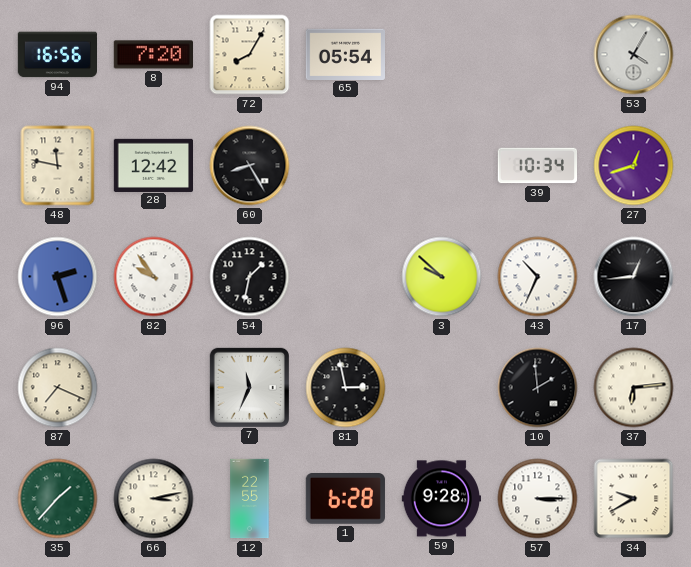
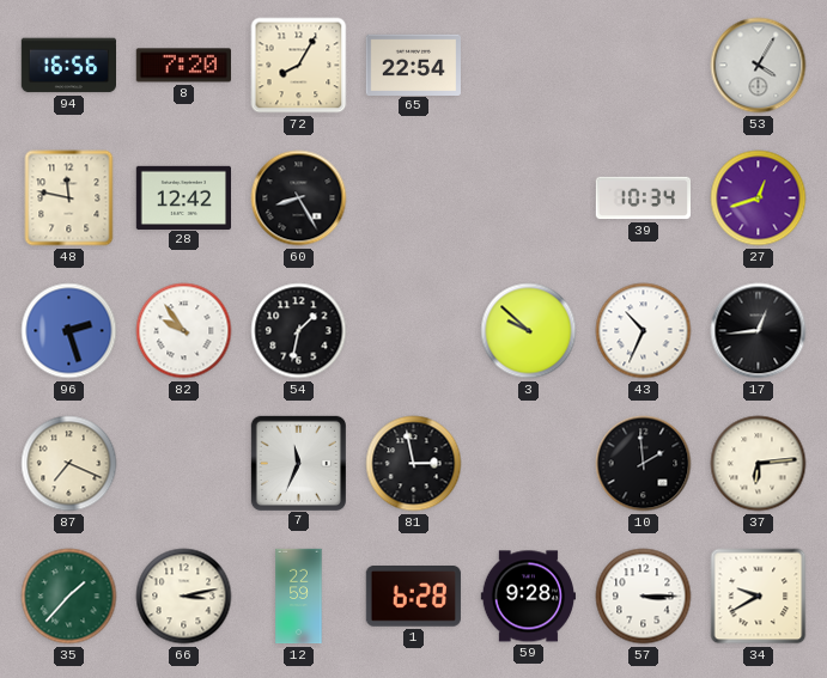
65: 05:54 -> 22:54 (413, 65)
12: 22:55 -> 22:59 (299, 597)
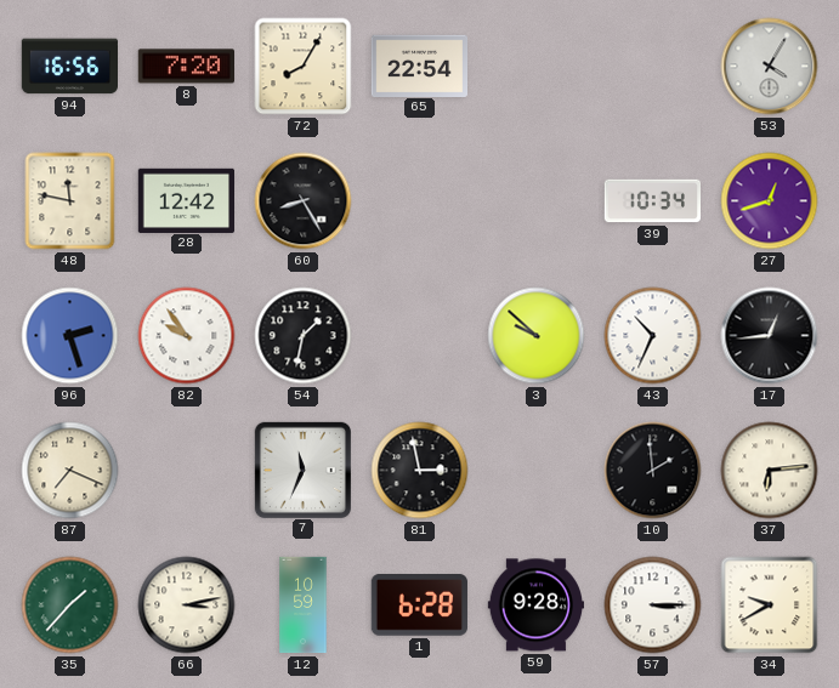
12: 22:59 -> 10:59 (304, 605)
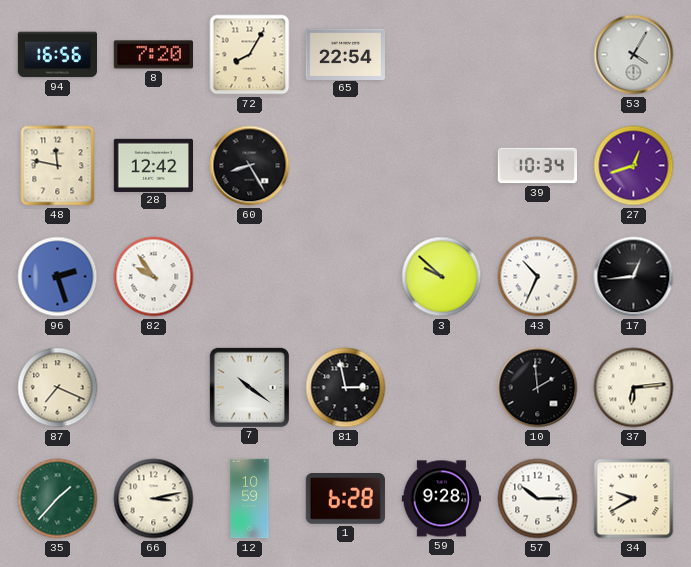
54: 1:32 -> none (304, 336)
7: 11:34 -> 10:21 (249, 387)
57: 3:15 -> 10:15 (538, 499)
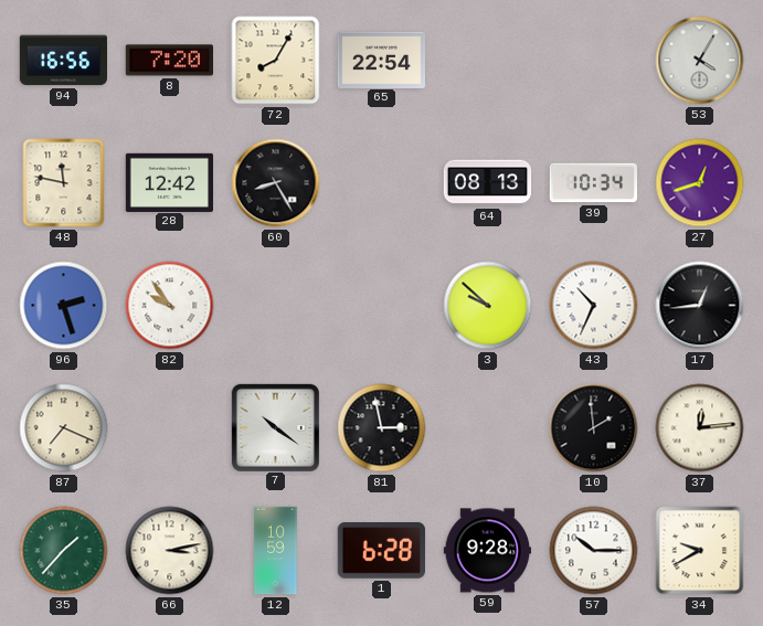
64: none -> 08:13 (488, 183)
37: 6:14 -> 12:14 (700, 428)
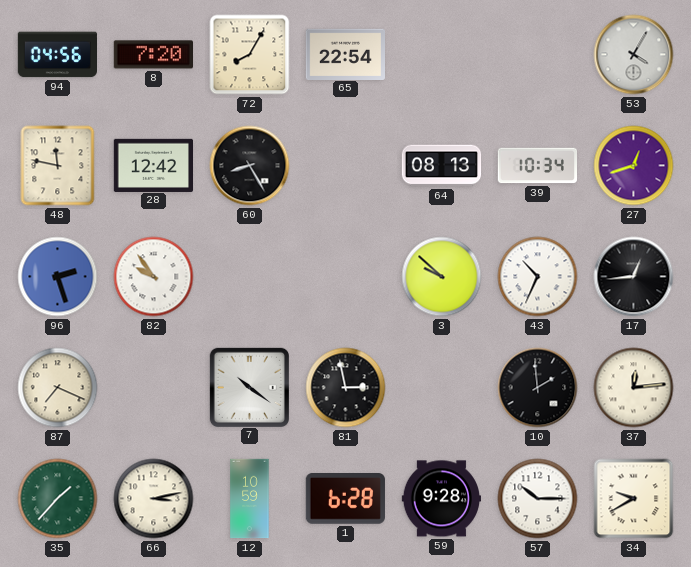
94: 16:56 -> 04:56 (57, 55)
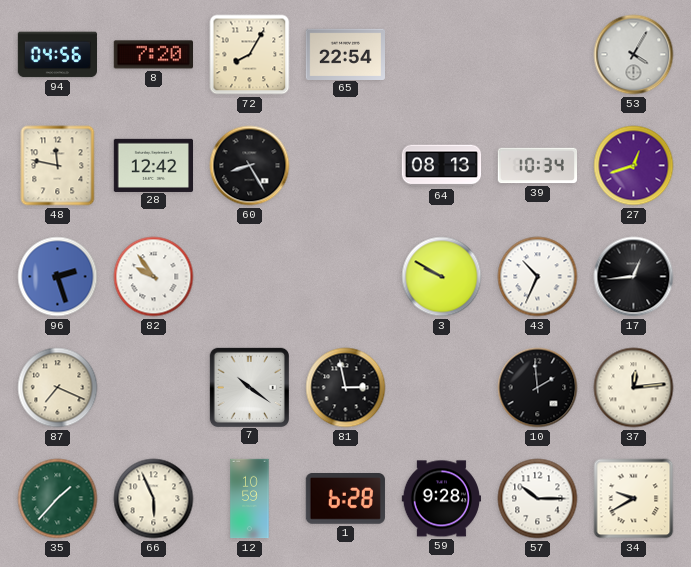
3: 9:52 -> 9:50 (442, 277)
66: 3:13 -> 5:56 (154, 499)
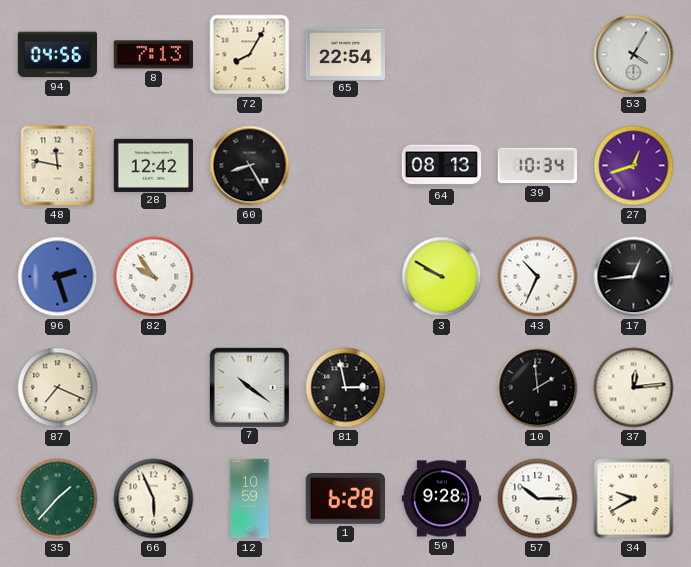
8: 7:20 -> 7:13 (153, 55)
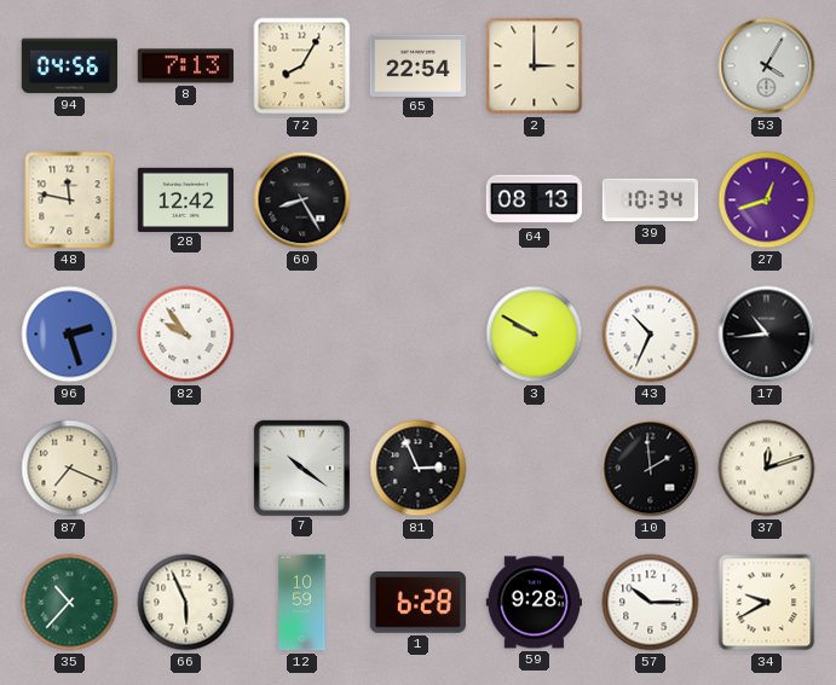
2: none -> 3:00 (535, 66)
17: 12:44 -> 10:44 (767, 335)
81: 2:58 -> 2:56 (419, 469)
37: 12:14 -> 12:12 (767, 469)
35: 1:37 -> 10:37 (70, 603)
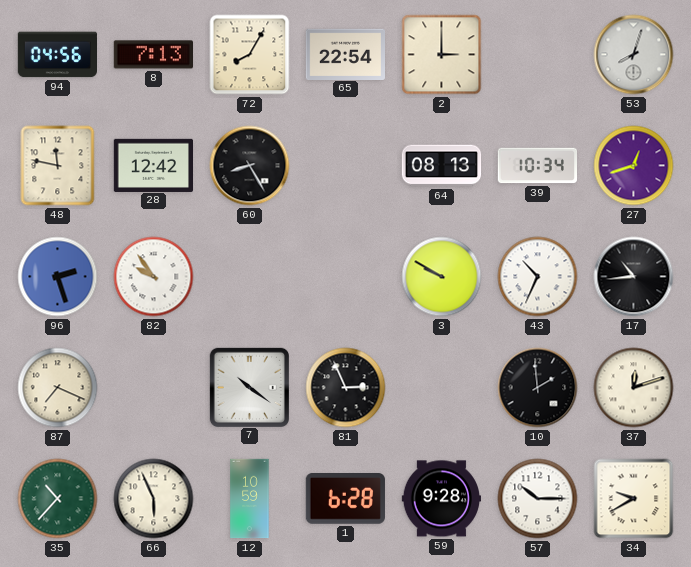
53: 4:05 -> 8:03 (634, 55)
